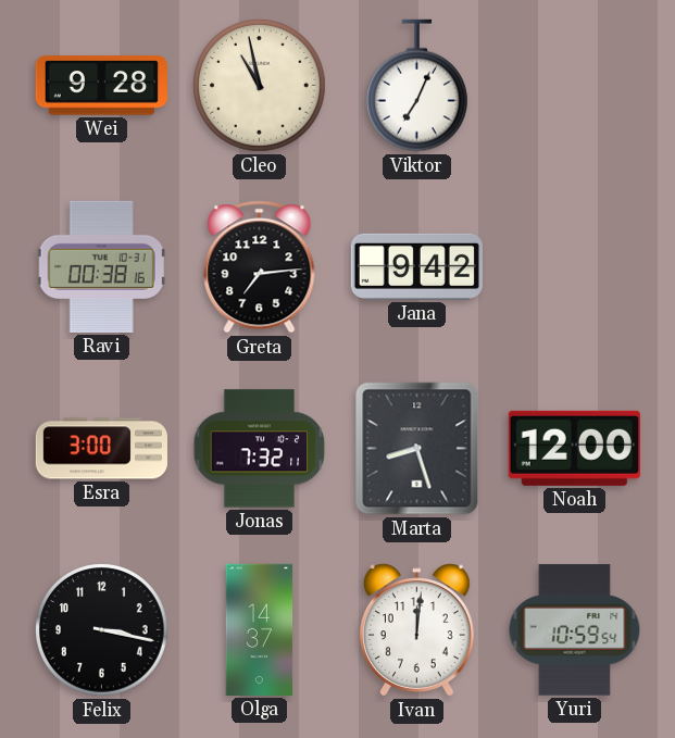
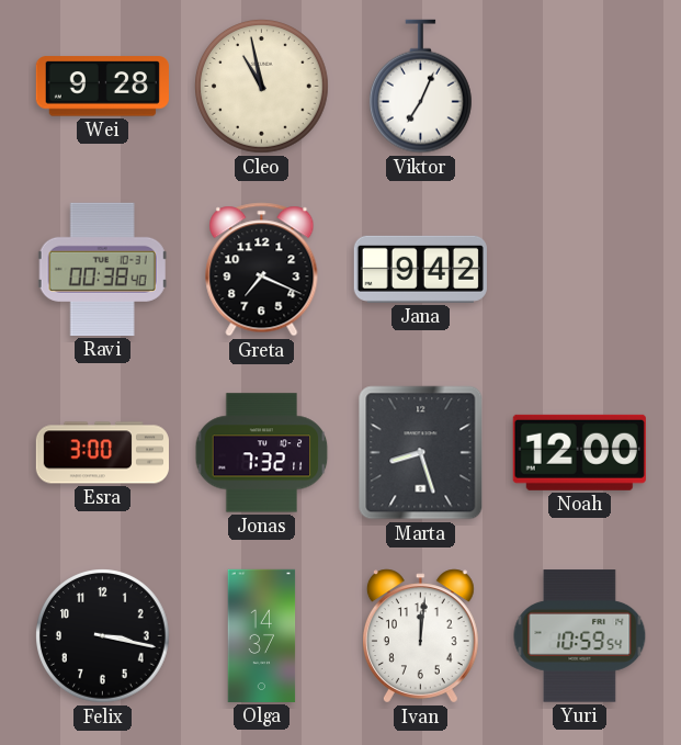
Ravi: 00:38:16 -> 00:38:40 (102, 269)
Greta: 7:14 -> 7:19 (262, 270)
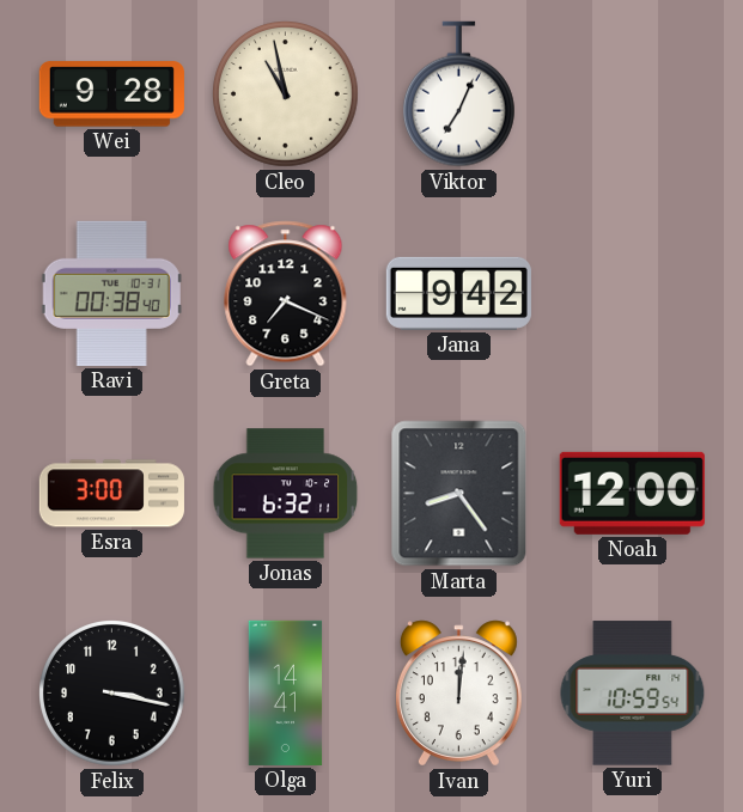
Jonas: 7:32 -> 6:32 (286, 494)
Marta: 8:27 -> 8:24 (459, 494)
Olga: 14:37 -> 14:41 (286, 692)
